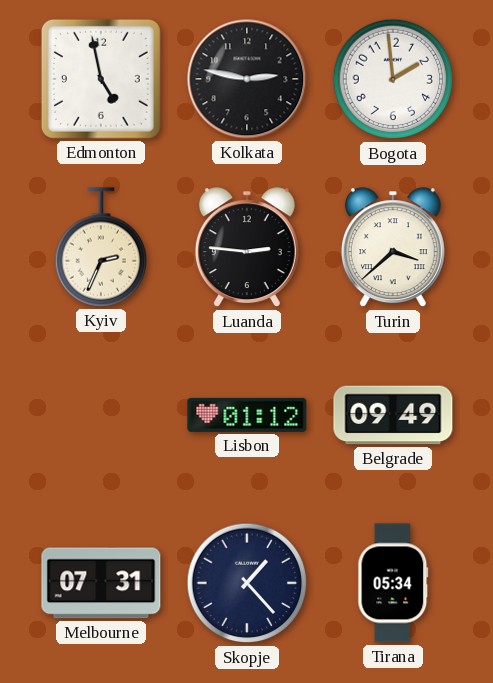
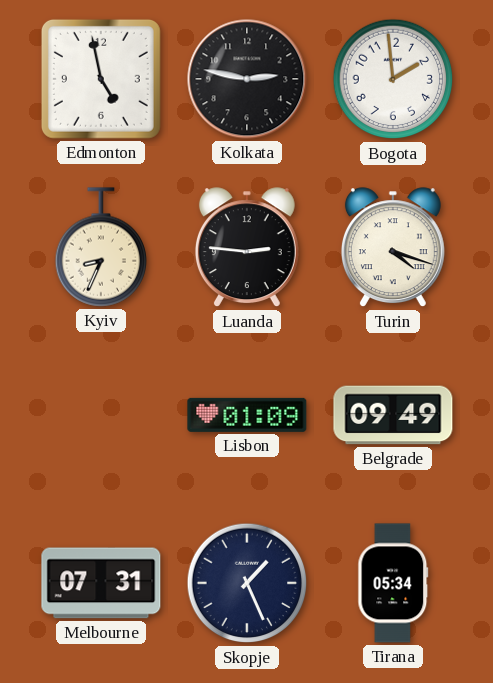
Kyiv: 2:34 -> 8:34 (100, 247)
Turin: 3:38 -> 4:18 (393, 248)
Lisbon: 01:12 -> 01:09 (247, 415)
Skopje: 1:23 -> 1:26 (247, 583)
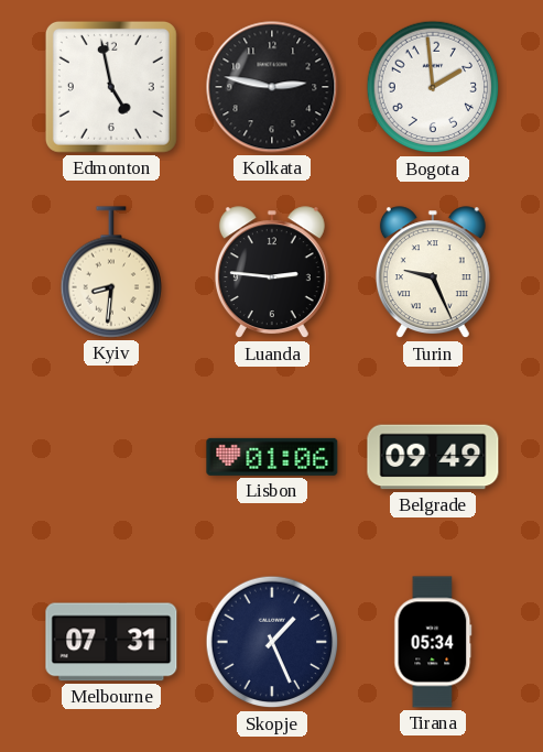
Kyiv: 8:34 -> 8:31 (110, 272)
Turin: 4:18 -> 9:26 (433, 273)
Lisbon: 01:09 -> 01:06 (272, 457)
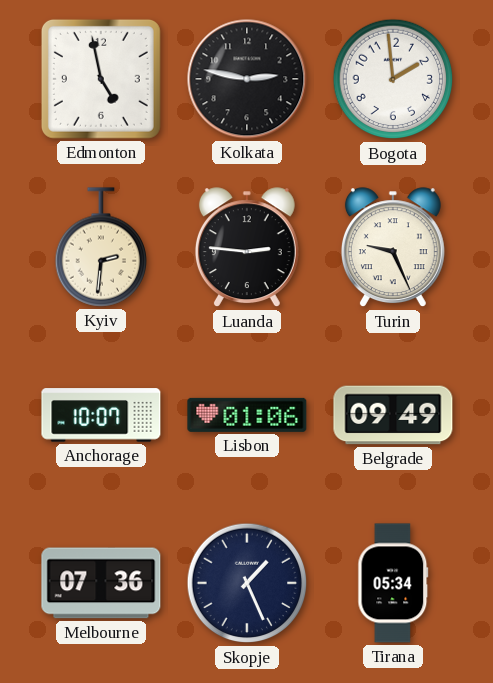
Kyiv: 8:31 -> 2:31 (100, 247)
Anchorage: none -> 10:07 (101, 415)
Melbourne: 07:31 -> 07:36 (101, 583)
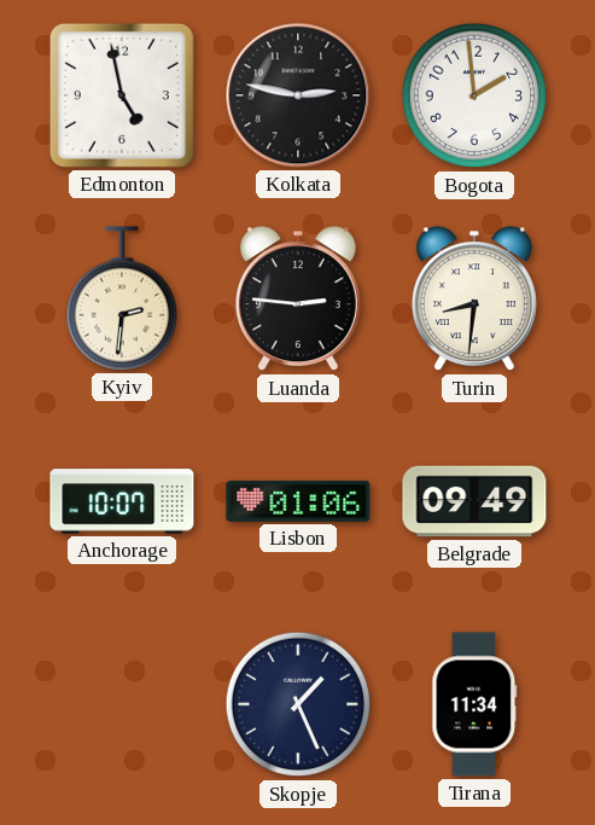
Turin: 9:26 -> 8:31 (474, 300)
Melbourne: 07:36 -> none (101, 583)
Tirana: 05:34 -> 11:34 (474, 704)
